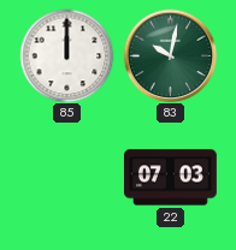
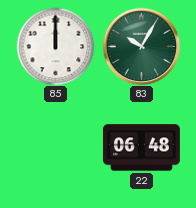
83: 10:02 -> 10:05 (141, 46)
22: 07:03 -> 06:48 (141, 148)
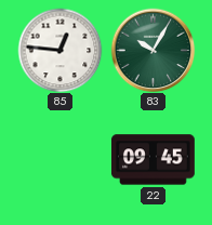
85: 12:00 -> 12:46 (59, 50)
22: 06:48 -> 09:45 (153, 160)
